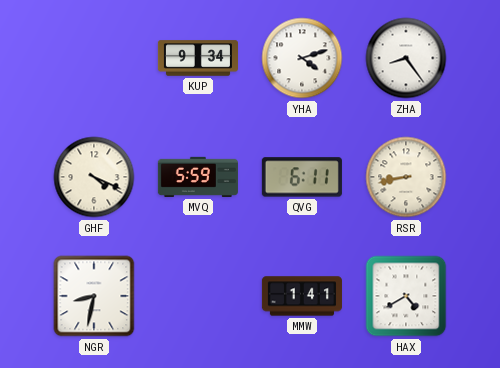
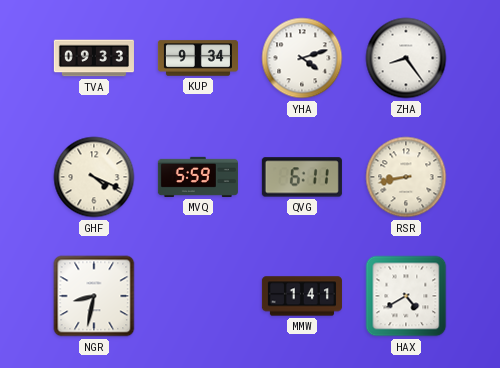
TVA: none -> 09:33 (94, 58)
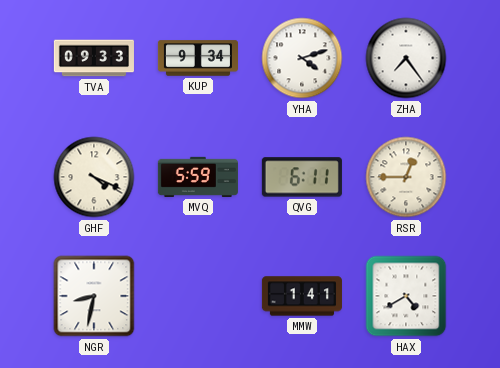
ZHA: 8:24 -> 7:24 (406, 58)
RSR: 8:43 -> 12:45 (406, 177)
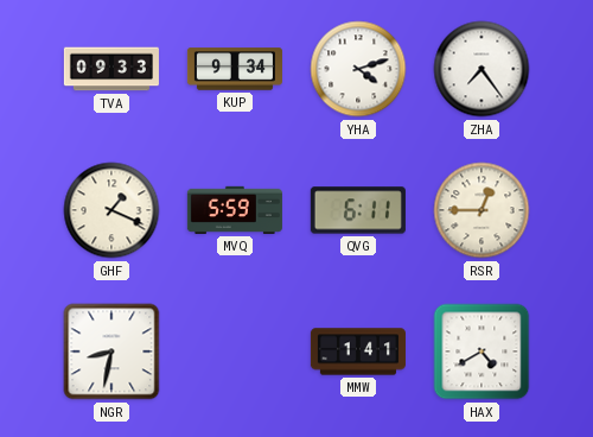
GHF: 4:19 -> 1:19 (111, 210)
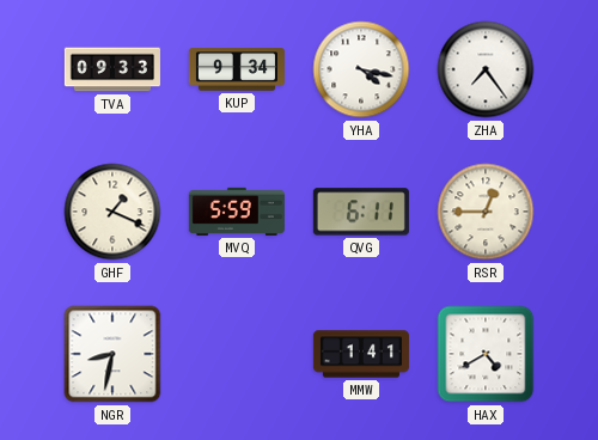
YHA: 4:12 -> 4:17 (361, 69)
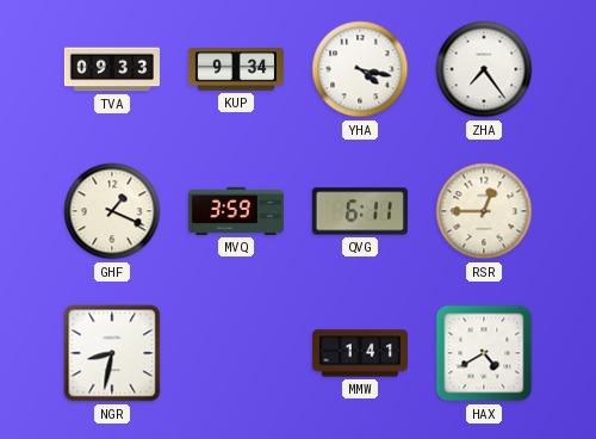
MVQ: 5:59 -> 3:59 (236, 211)
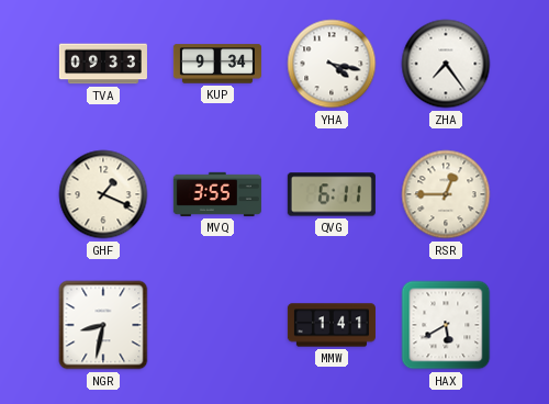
MVQ: 3:59 -> 3:55 (217, 194)
HAX: 4:40 -> 5:40 (446, 325)
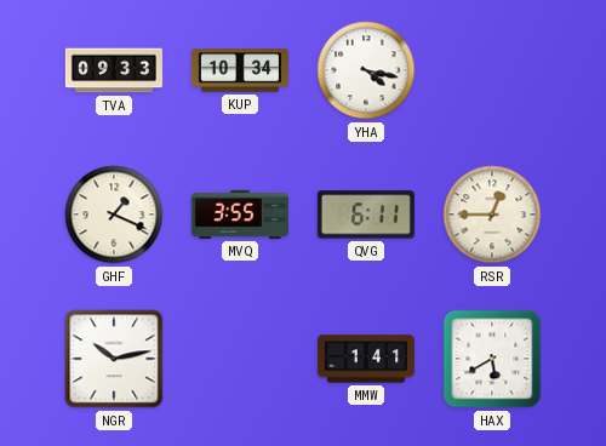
KUP: 9:34 -> 10:34 (240, 70)
ZHA: 7:24 -> none (446, 64)
NGR: 8:32 -> 10:13 (114, 359)
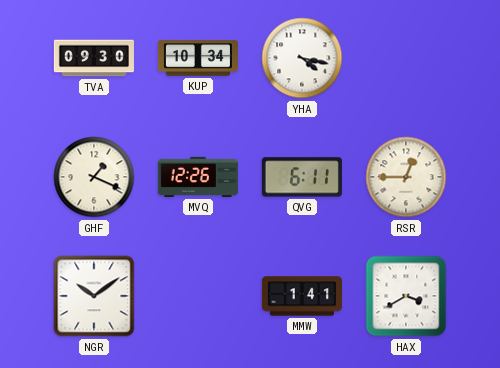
TVA: 09:33 -> 09:30 (94, 58)
MVQ: 3:55 -> 12:26 (198, 177)
NGR: 10:13 -> 10:09 (94, 296)
HAX: 5:40 -> 3:40 (406, 296)
